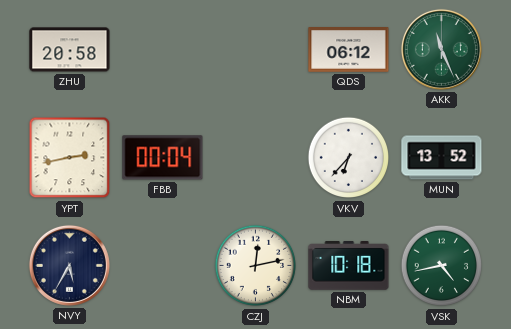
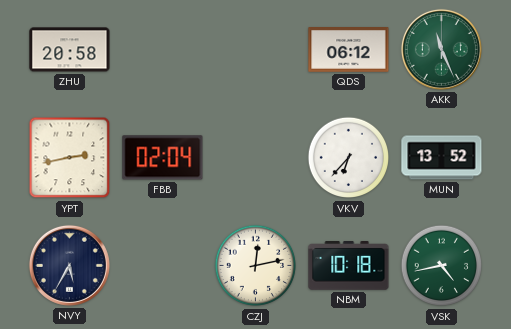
FBB: 00:04 -> 02:04 (163, 158)
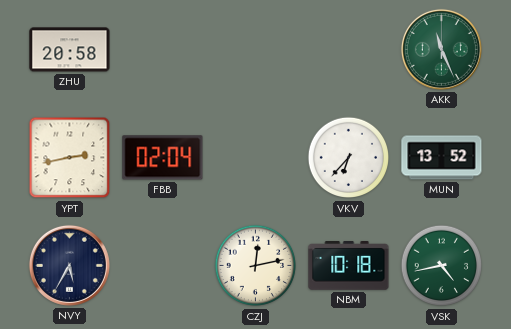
QDS: 06:12 -> none (349, 50)
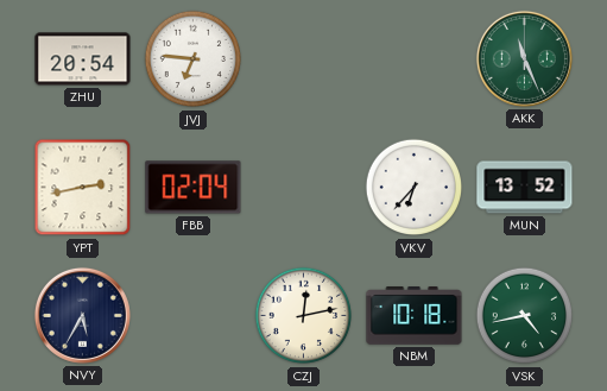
ZHU: 20:58 -> 20:54 (83, 59)
JVJ: none -> 6:46 (194, 59)
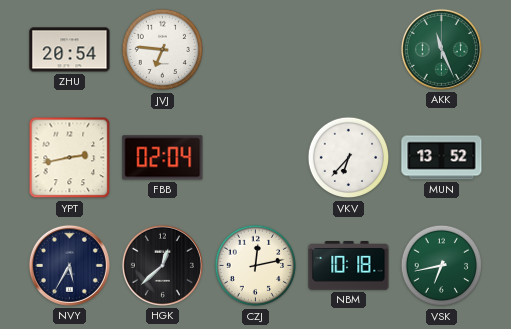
HGK: none -> 12:38 (162, 265)
VSK: 4:43 -> 6:43 (442, 266)
